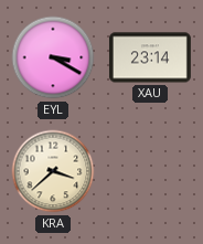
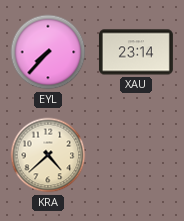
EYL: 3:20 -> 7:37 (48, 52)
KRA: 3:38 -> 4:38 (48, 155)
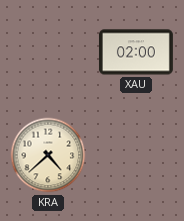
EYL: 7:37 -> none (48, 52)
XAU: 23:14 -> 02:00 (136, 52)
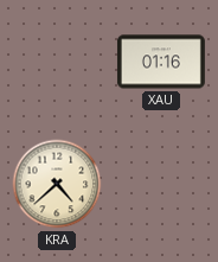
XAU: 02:00 -> 01:16 (161, 62)
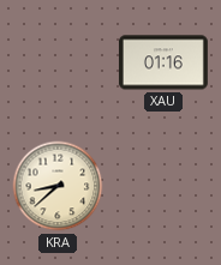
KRA: 4:38 -> 8:38 (58, 186)
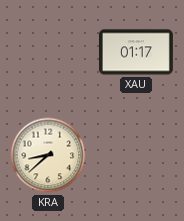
XAU: 01:16 -> 01:17 (136, 52)
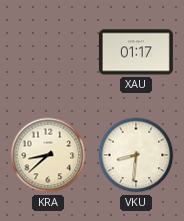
VKU: none -> 8:31 (136, 155)
